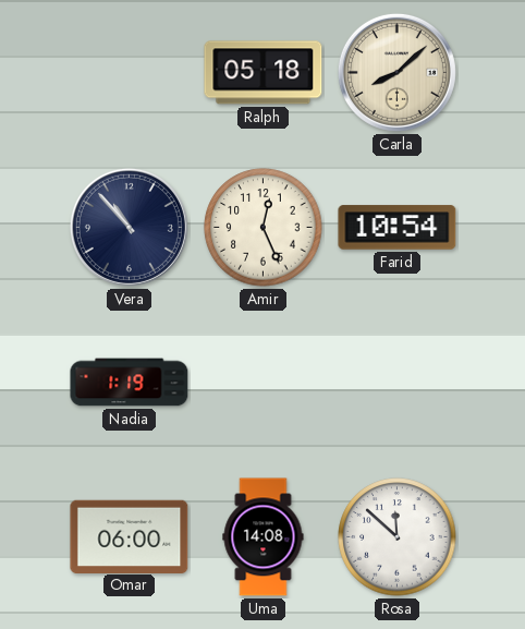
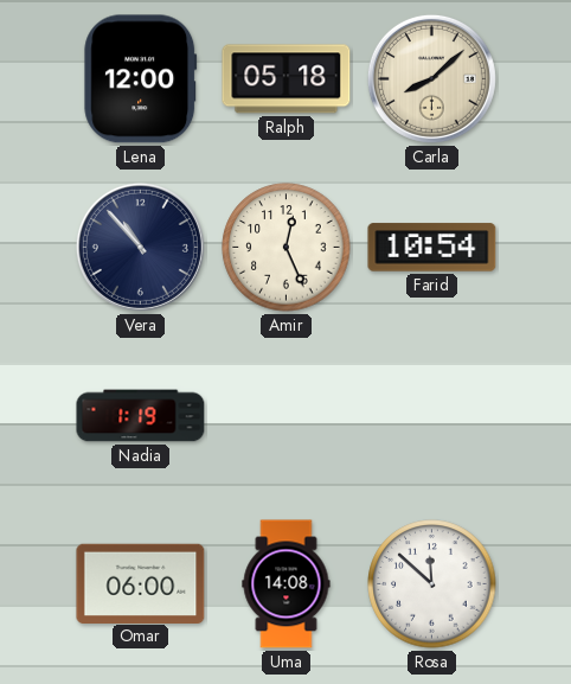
Lena: none -> 12:00 (141, 79)
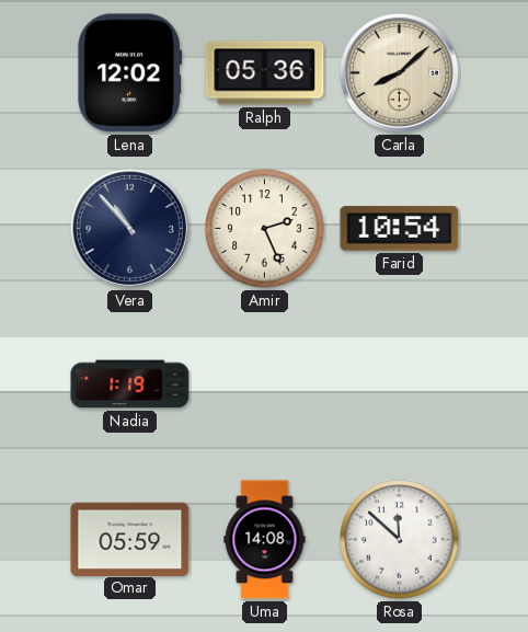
Lena: 12:00 -> 12:02 (130, 73)
Ralph: 05:18 -> 05:36 (265, 73)
Amir: 12:26 -> 2:26 (265, 229)
Omar: 06:00 -> 05:59 (130, 539)
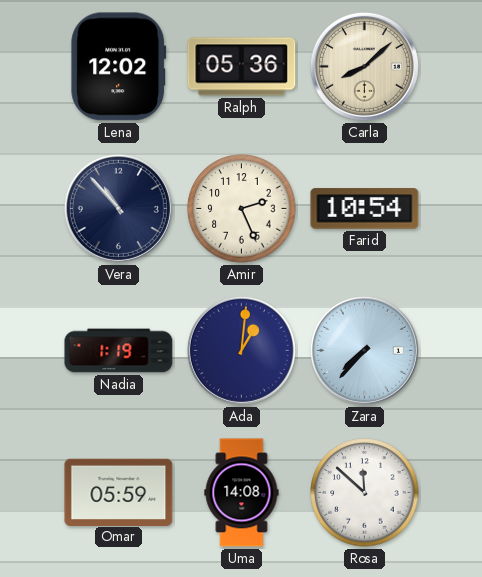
Ada: none -> 1:01 (241, 350)
Zara: none -> 7:37 (364, 350)
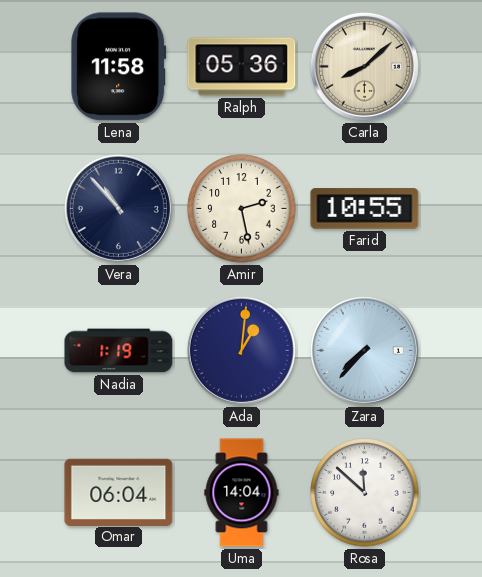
Lena: 12:02 -> 11:58 (119, 67)
Amir: 2:26 -> 2:28 (242, 209)
Farid: 10:54 -> 10:55 (365, 209)
Omar: 05:59 -> 06:04 (119, 492)
Uma: 14:08 -> 14:04 (242, 493)
